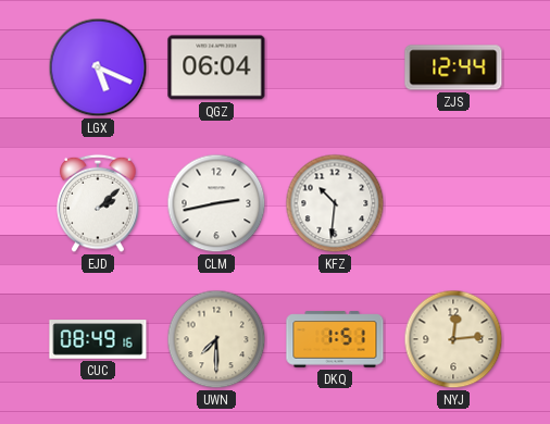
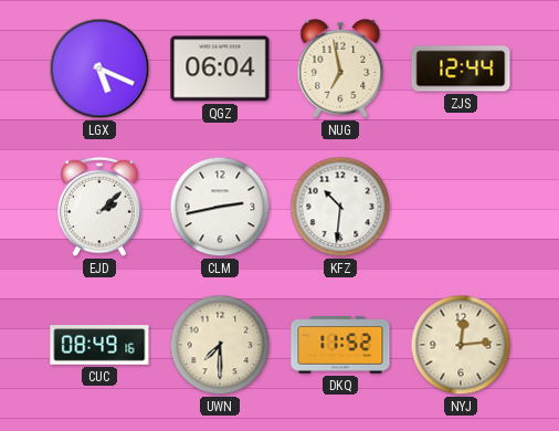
NUG: none -> 6:58 (340, 69)
DKQ: 1:51 -> 11:52 (340, 345)
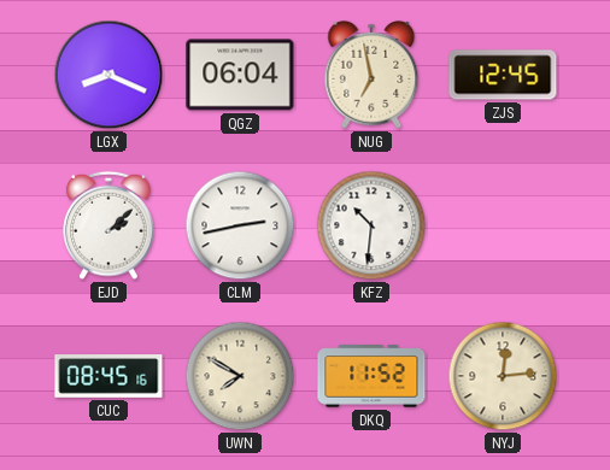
LGX: 5:19 -> 8:19 (108, 75)
ZJS: 12:44 -> 12:45 (503, 75)
CUC: 08:49 -> 08:45 (108, 376)
UWN: 7:30 -> 7:50 (240, 376)
